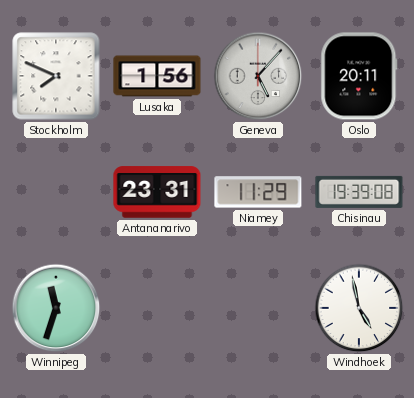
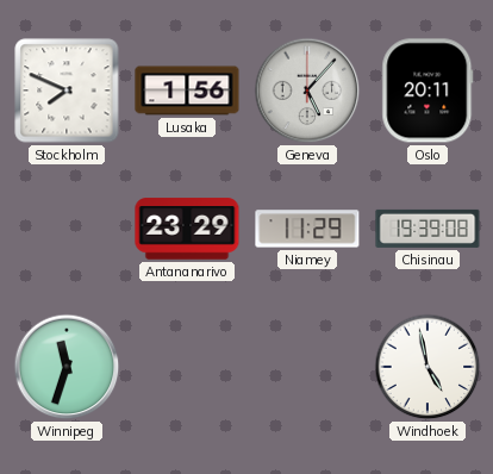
Antananarivo: 23:31 -> 23:29 (187, 229)
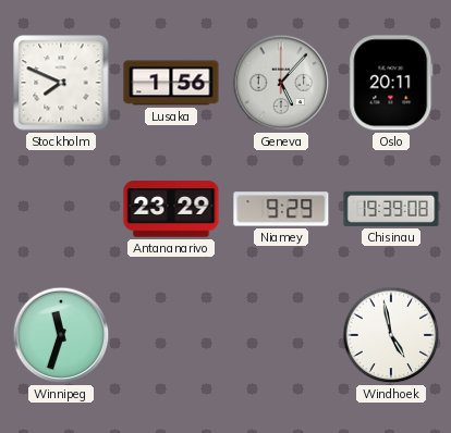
Niamey: 11:29 -> 9:29 (281, 209)
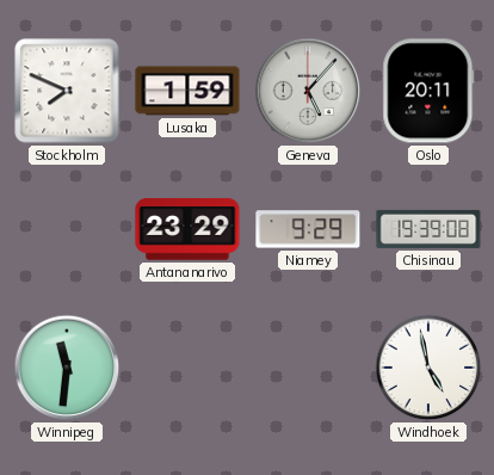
Lusaka: 1:56 -> 1:59 (187, 91)
Winnipeg: 11:33 -> 11:31 (67, 368)
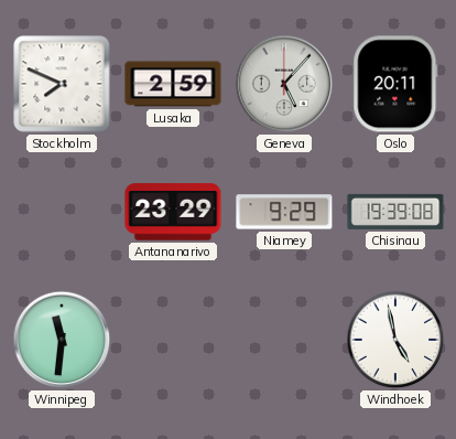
Lusaka: 1:59 -> 2:59 (173, 84)
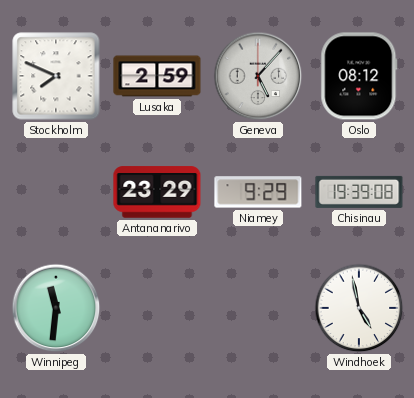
Oslo: 20:11 -> 08:12 (359, 76)
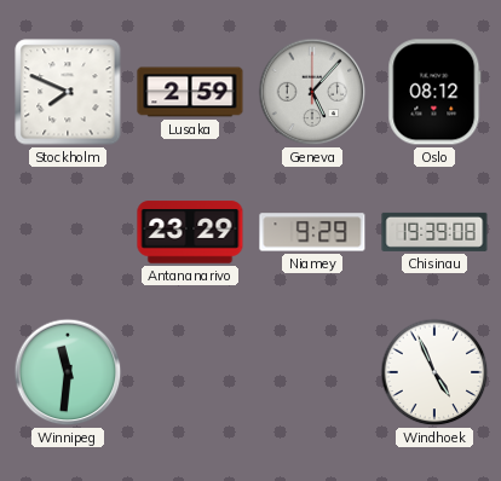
Windhoek: 4:58 -> 4:56 (434, 372)
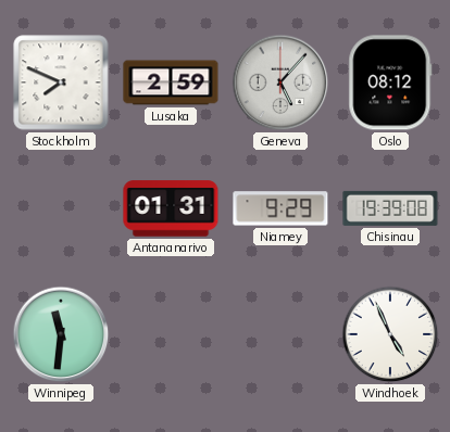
Antananarivo: 23:29 -> 01:31 (171, 208)
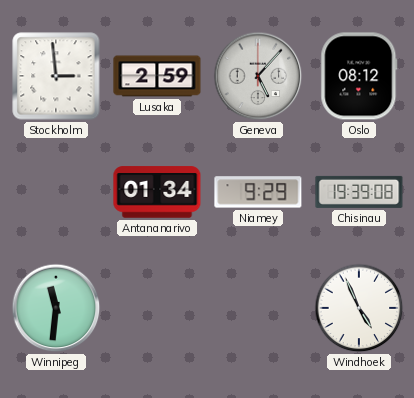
Stockholm: 7:49 -> 2:59 (56, 76)
Antananarivo: 01:31 -> 01:34 (157, 192)
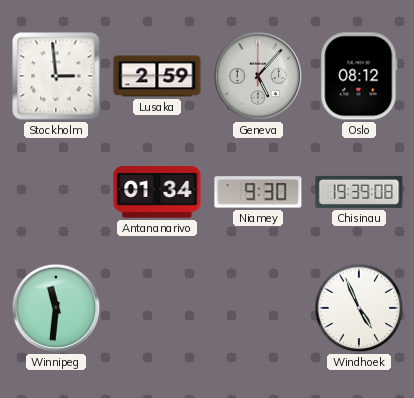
Niamey: 9:29 -> 9:30 (258, 192)
